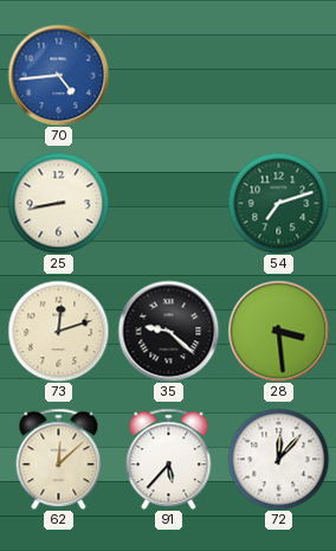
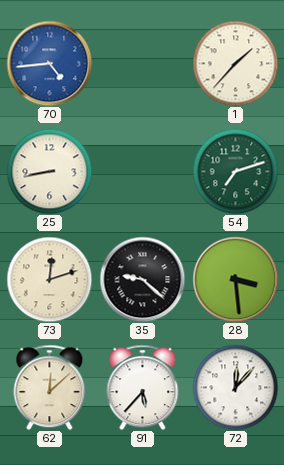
1: none -> 1:37 (235, 63)
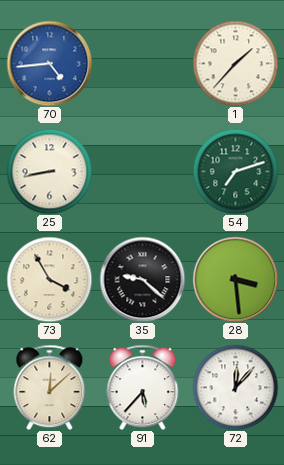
73: 12:12 -> 3:55 (49, 279)
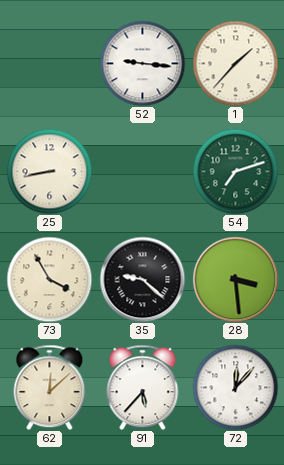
70: 4:44 -> none (49, 63)
52: none -> 9:16 (142, 63)
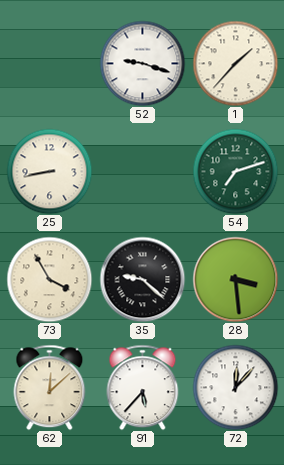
52: 9:16 -> 9:18 (142, 63)
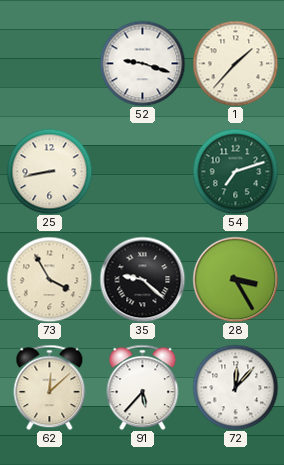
28: 3:29 -> 3:25 (235, 279)
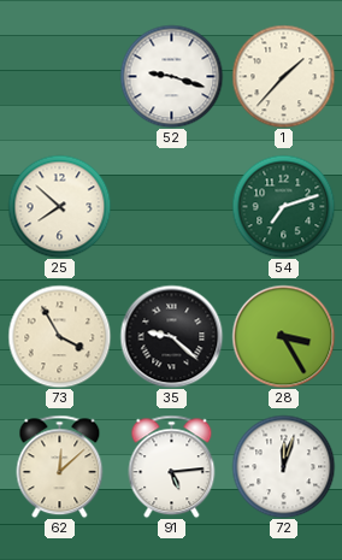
25: 8:43 -> 7:52 (59, 206)
91: 5:37 -> 5:14 (172, 466)
72: 12:07 -> 12:03 (283, 466)
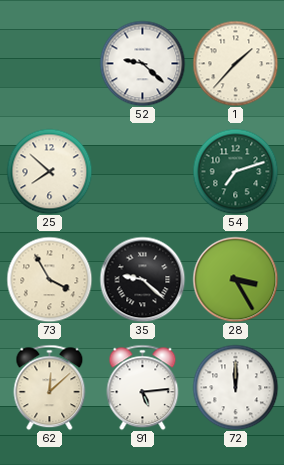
52: 9:18 -> 9:22 (142, 63)
72: 12:03 -> 12:00 (235, 387)
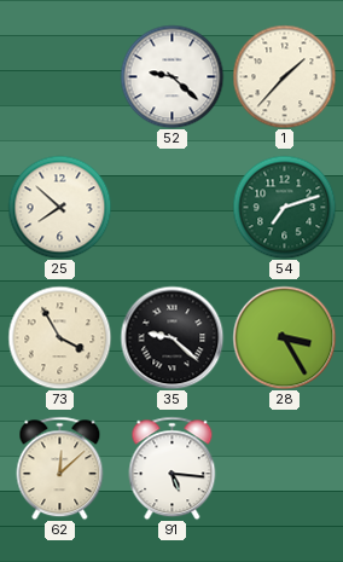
91: 5:14 -> 5:16 (173, 468)
72: 12:00 -> none (235, 387)
